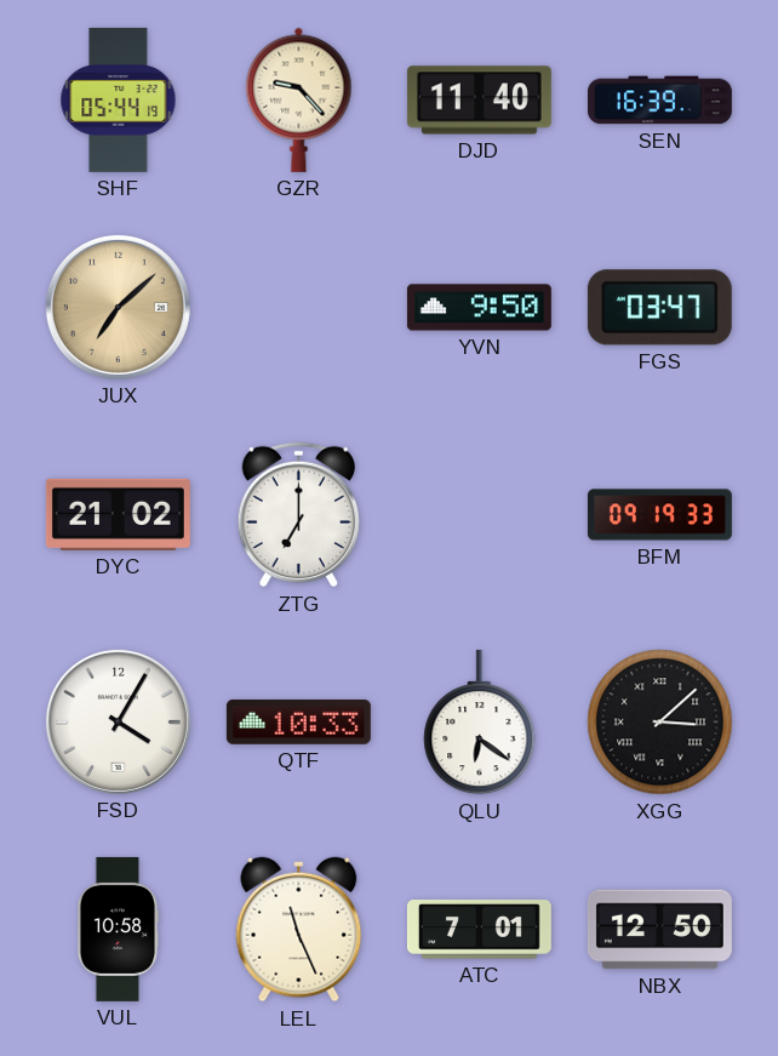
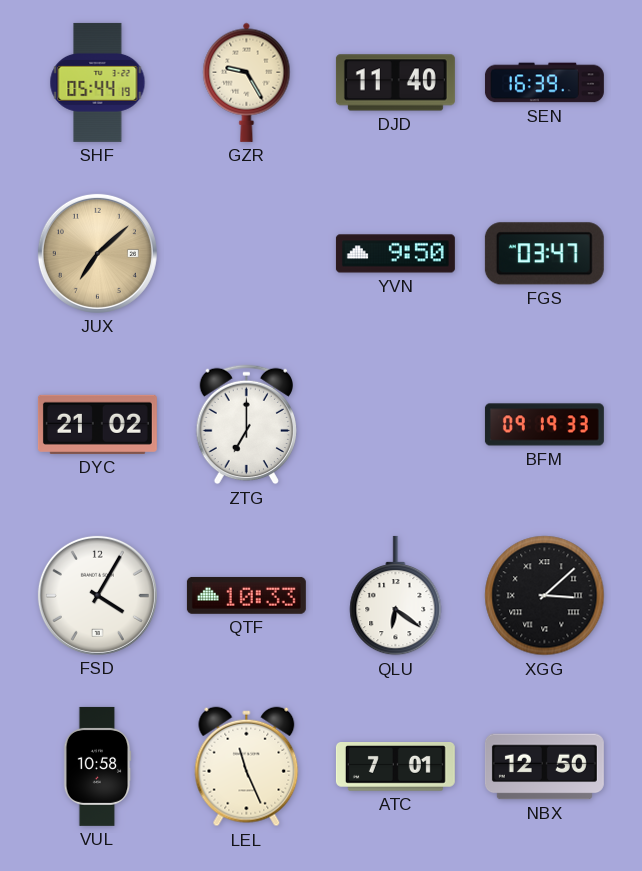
GZR: 9:23 -> 9:25 (247, 82)
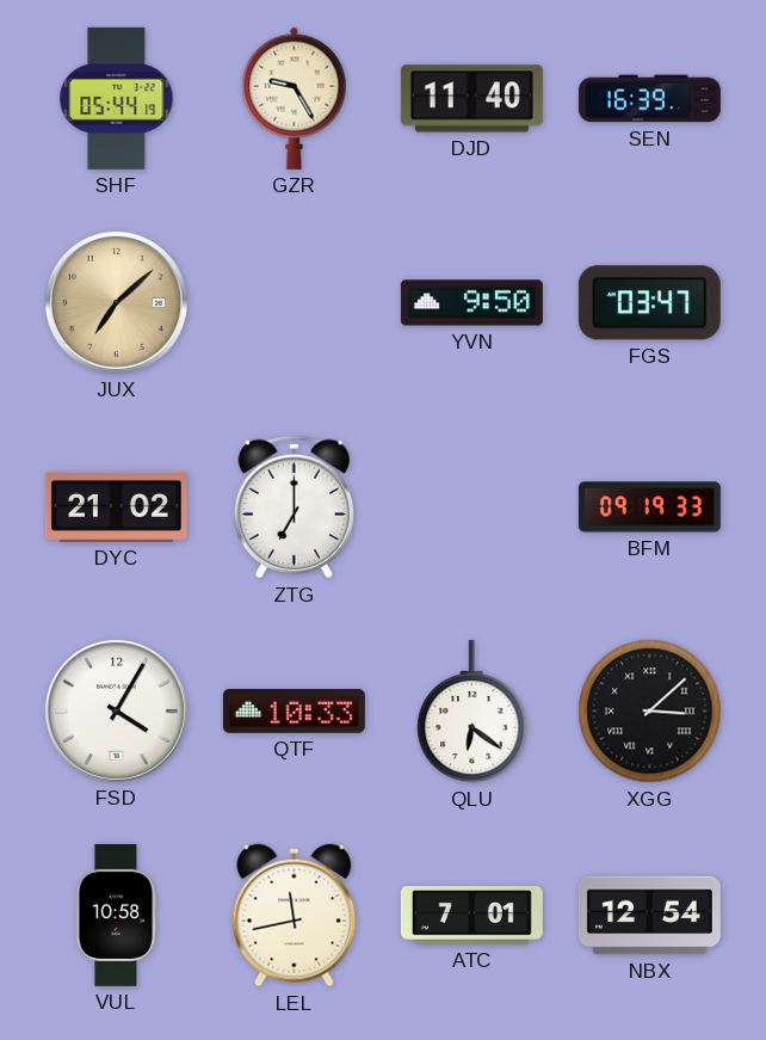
LEL: 11:26 -> 11:43 (295, 916)
NBX: 12:50 -> 12:54 (649, 916)
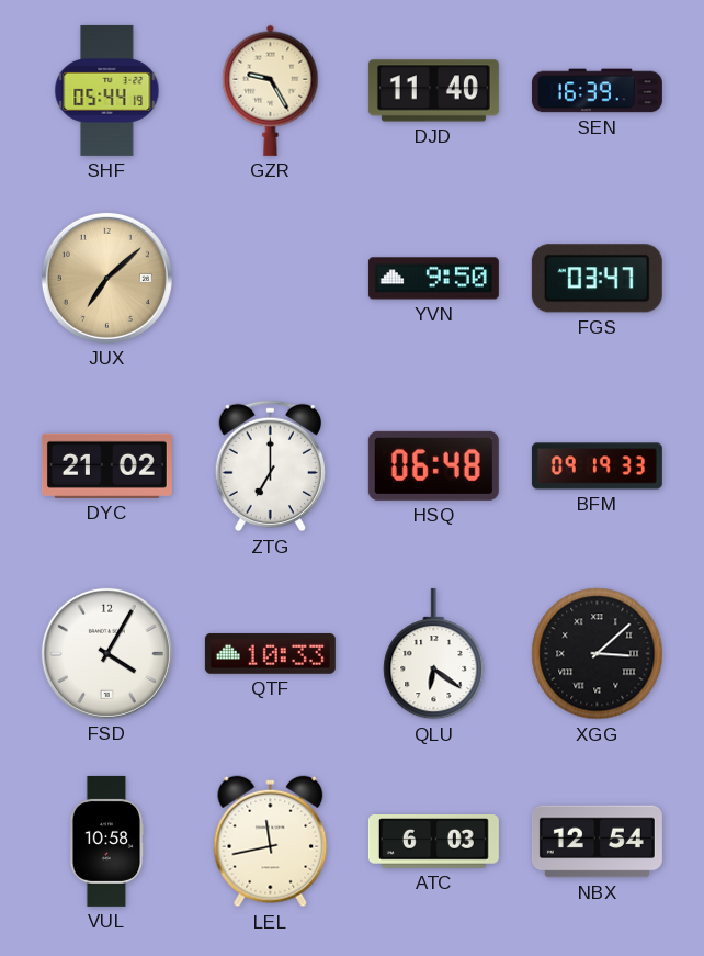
HSQ: none -> 06:48 (433, 465)
ATC: 7:01 -> 6:03 (433, 842)
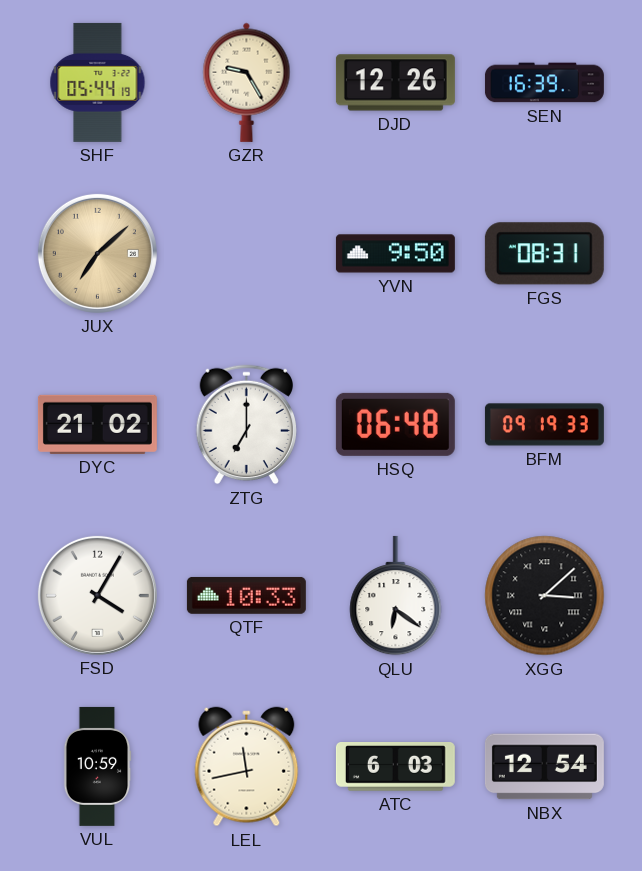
DJD: 11:40 -> 12:26 (395, 83)
FGS: 03:47 -> 08:31 (544, 254)
VUL: 10:58 -> 10:59 (97, 766)
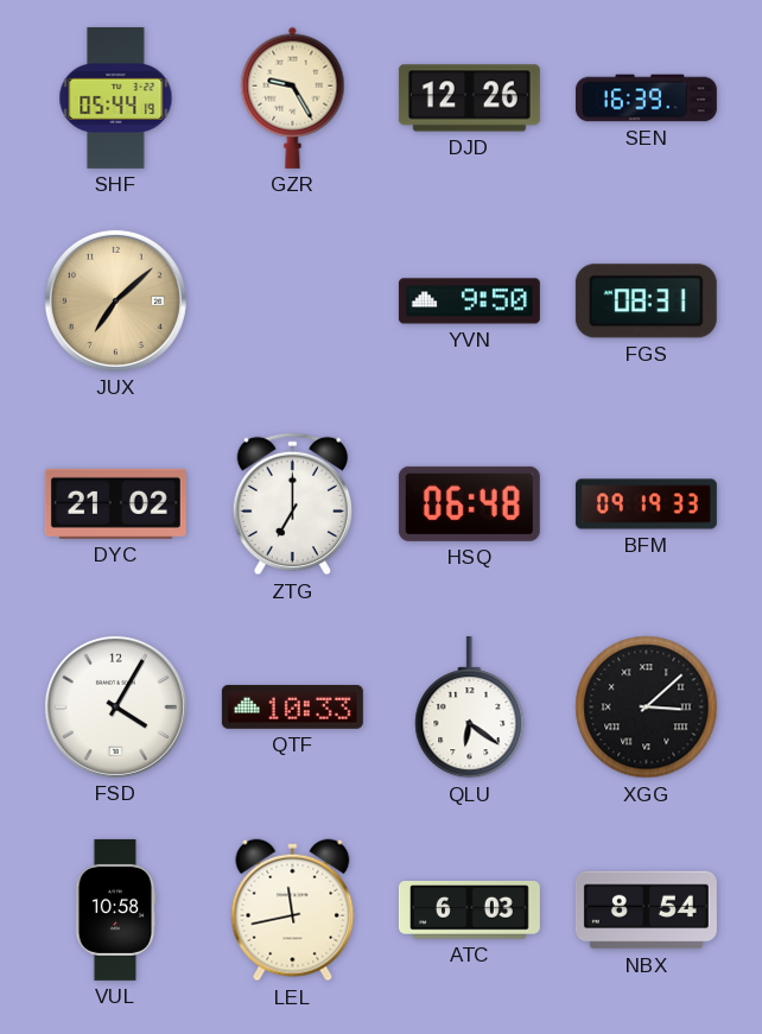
VUL: 10:59 -> 10:58 (115, 909)
NBX: 12:54 -> 8:54 (646, 911)
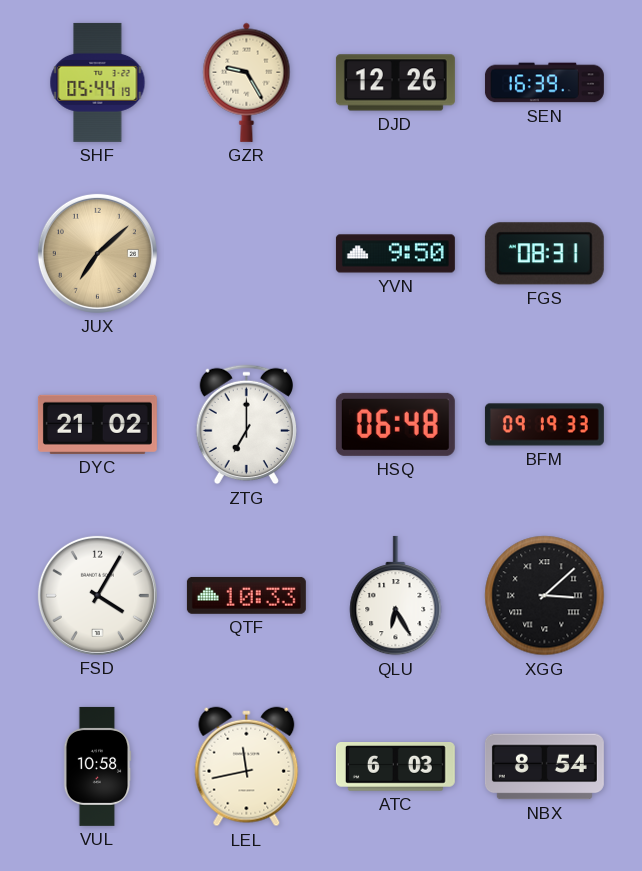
QLU: 6:21 -> 6:25 (396, 596)
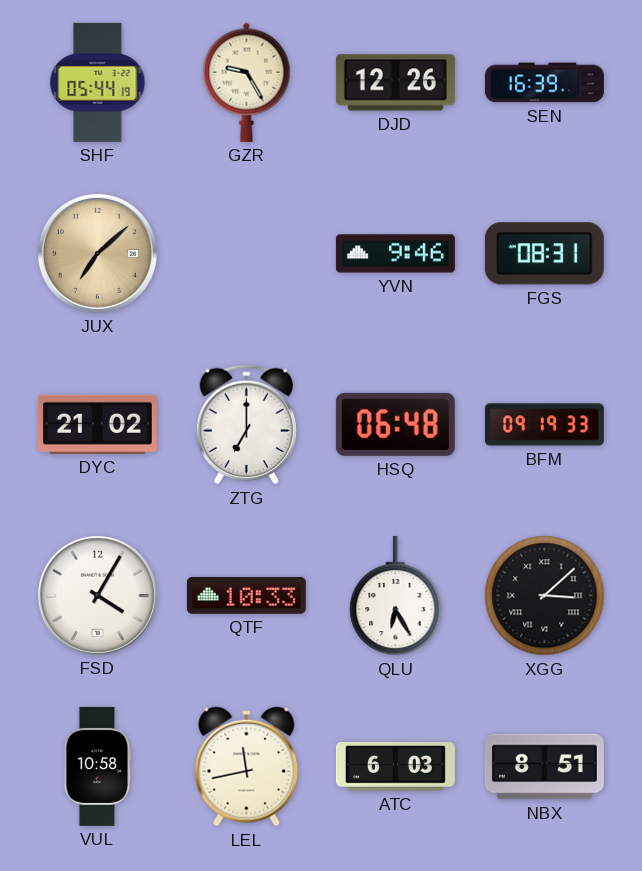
YVN: 9:50 -> 9:46 (395, 254)
NBX: 8:54 -> 8:51 (544, 767)
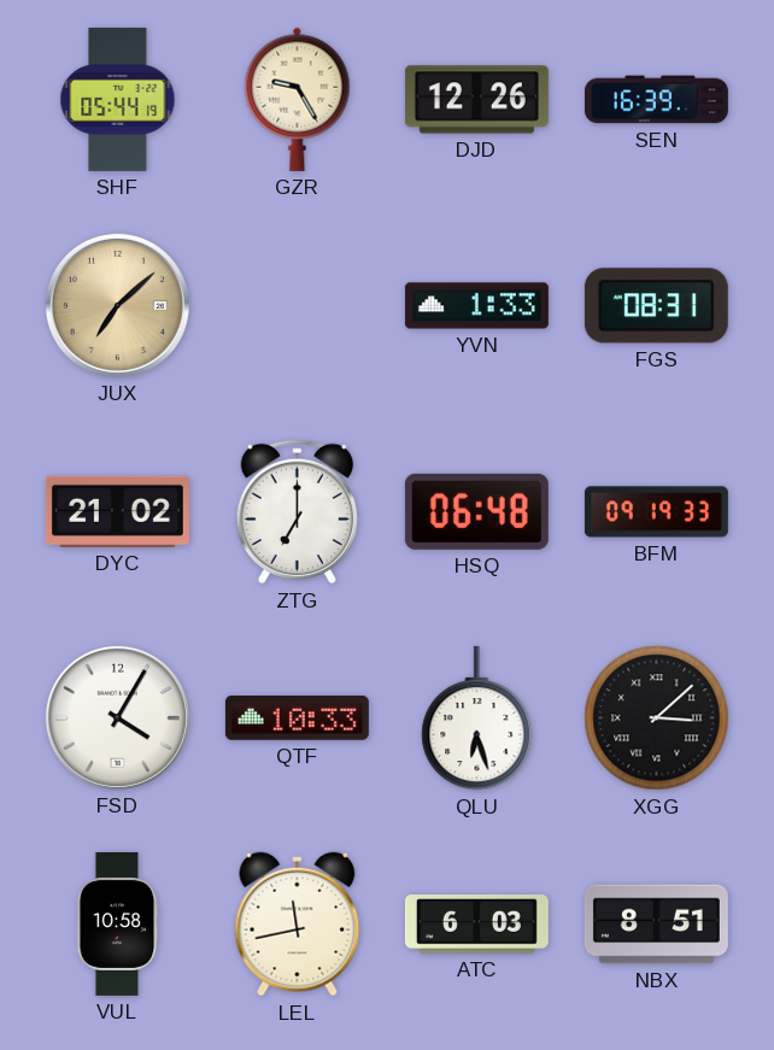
YVN: 9:46 -> 1:33 (476, 306)
QLU: 6:25 -> 6:27 (477, 718)
